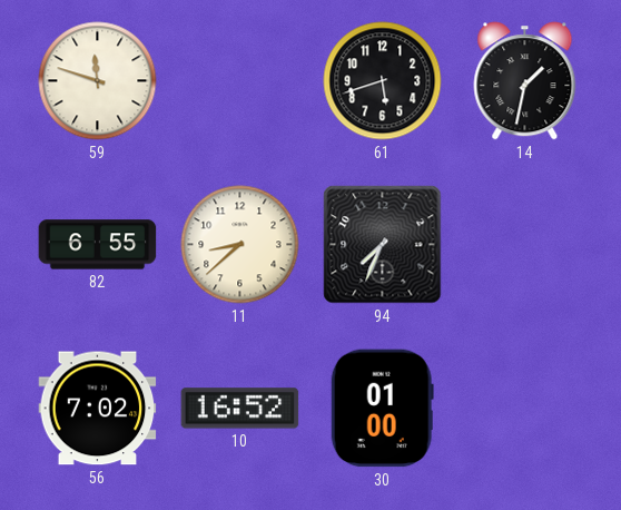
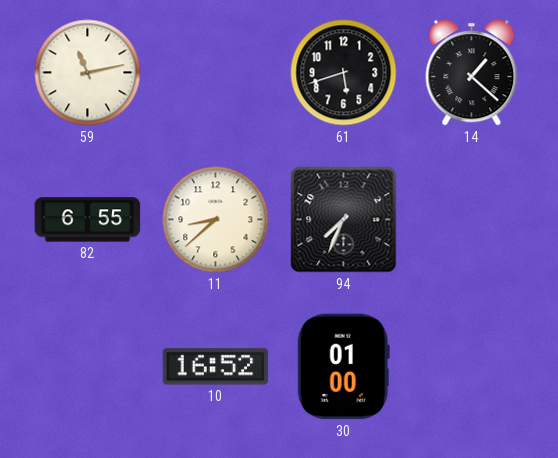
59: 11:48 -> 11:13 (88, 73)
14: 1:32 -> 1:22 (472, 73)
56: 7:02 -> none (98, 409)
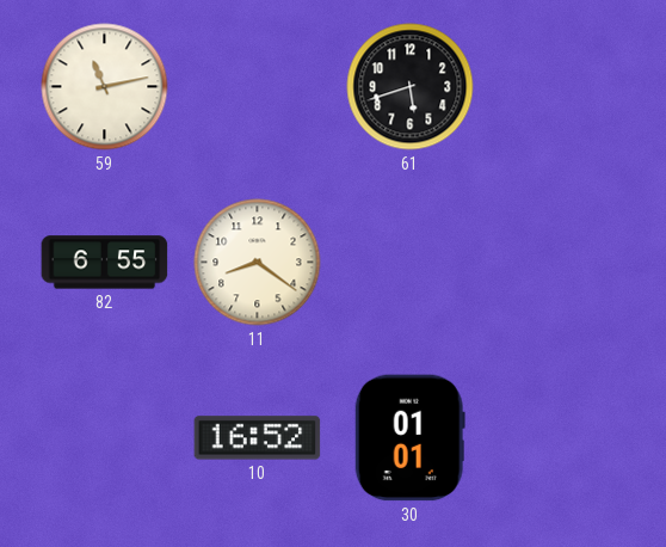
14: 1:22 -> none (472, 73)
11: 8:38 -> 8:21 (258, 263)
94: 7:34 -> none (344, 220)
30: 01:00 -> 01:01 (409, 438)
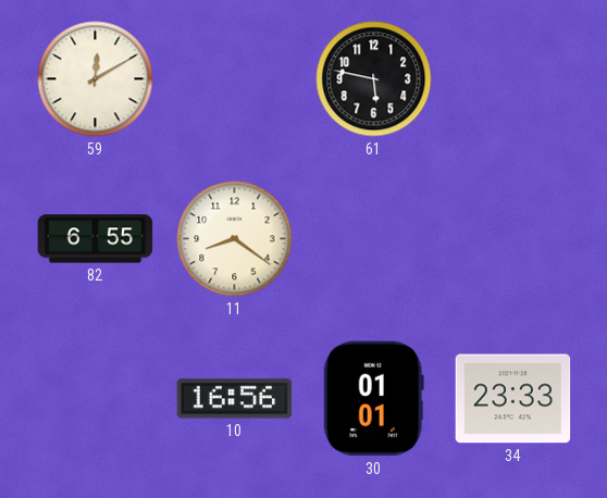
59: 11:13 -> 12:10 (96, 79)
61: 5:42 -> 5:47 (374, 79)
10: 16:52 -> 16:56 (235, 399)
34: none -> 23:33 (513, 399)
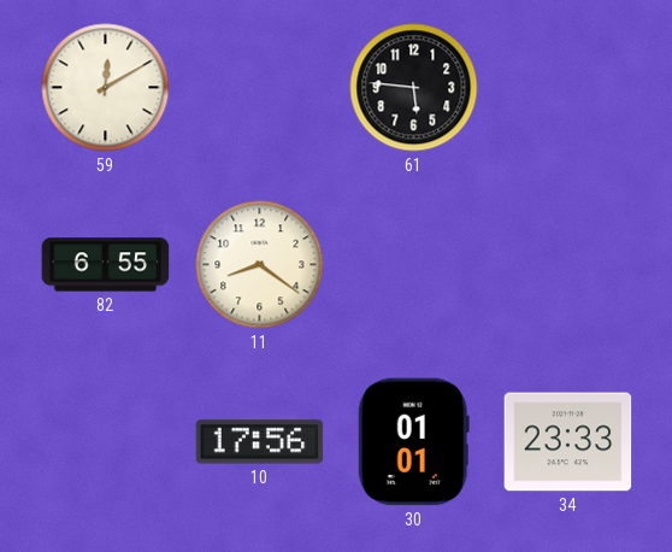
61: 5:47 -> 5:46 (414, 88)
10: 16:56 -> 17:56 (260, 442)
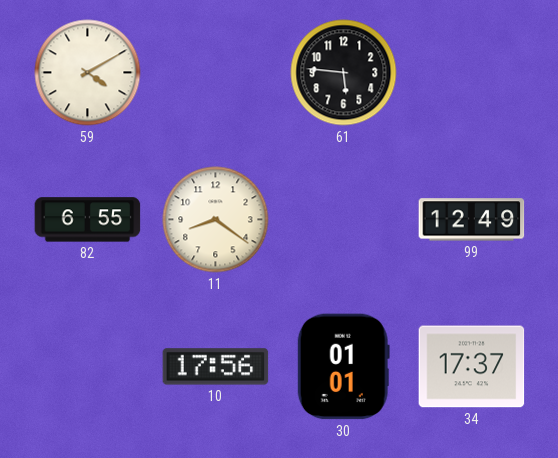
59: 12:10 -> 4:10 (88, 73)
99: none -> 12:49 (472, 220)
34: 23:33 -> 17:37 (472, 367)
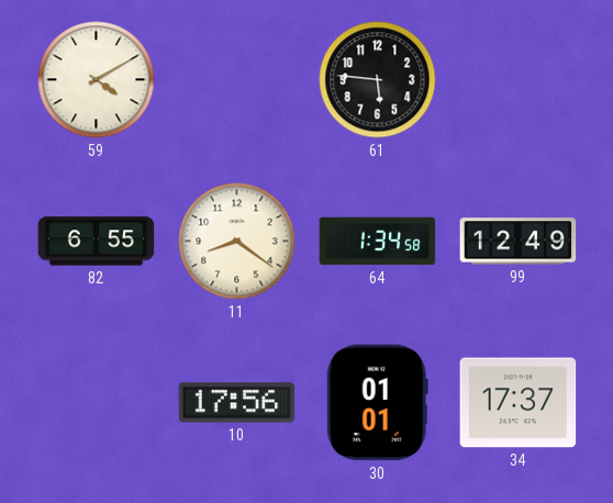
64: none -> 1:34 (378, 242)
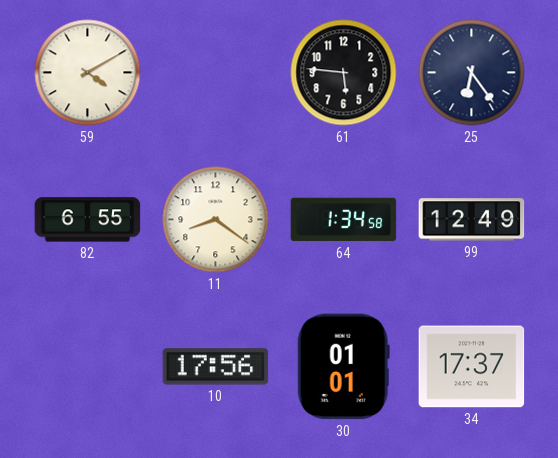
25: none -> 6:24 (472, 73)
